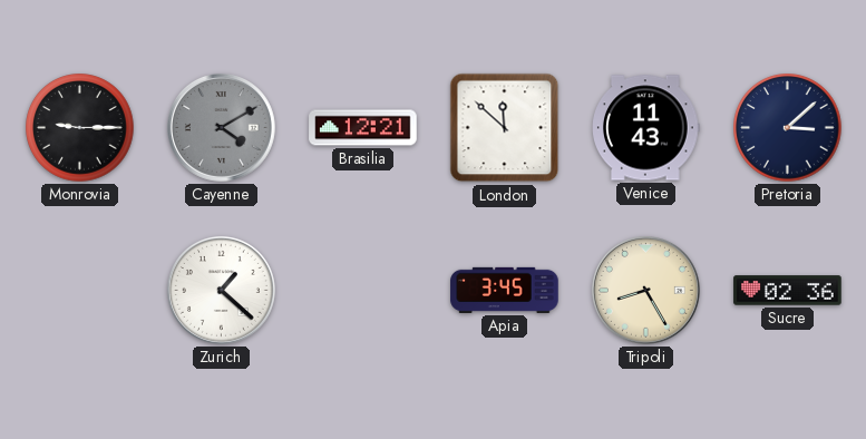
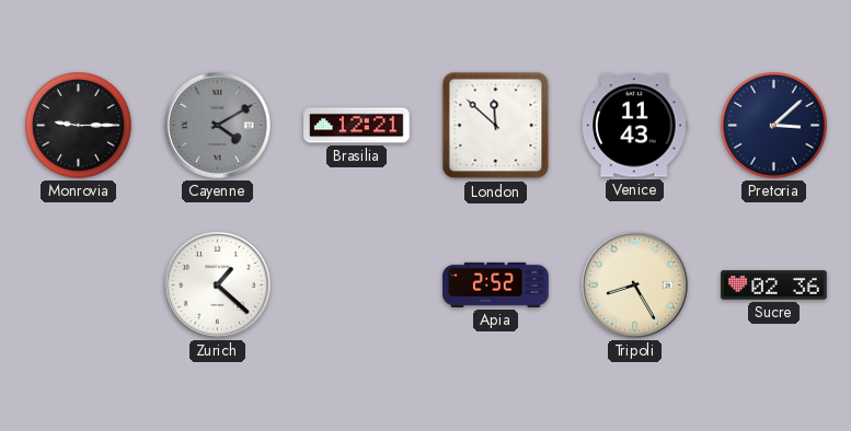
Apia: 3:45 -> 2:52 (496, 284)
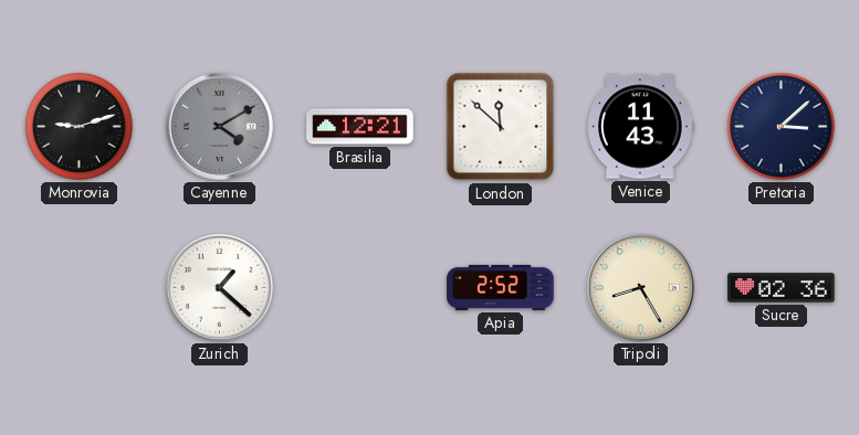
Monrovia: 9:15 -> 9:12 (80, 127)
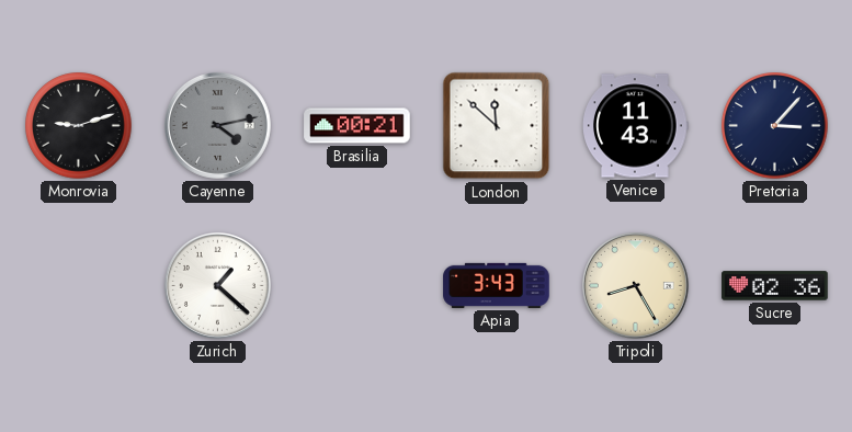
Cayenne: 4:10 -> 4:13 (217, 125)
Brasilia: 12:21 -> 00:21 (357, 126)
Pretoria: 3:08 -> 3:07 (775, 126)
Apia: 2:52 -> 3:43 (497, 285)
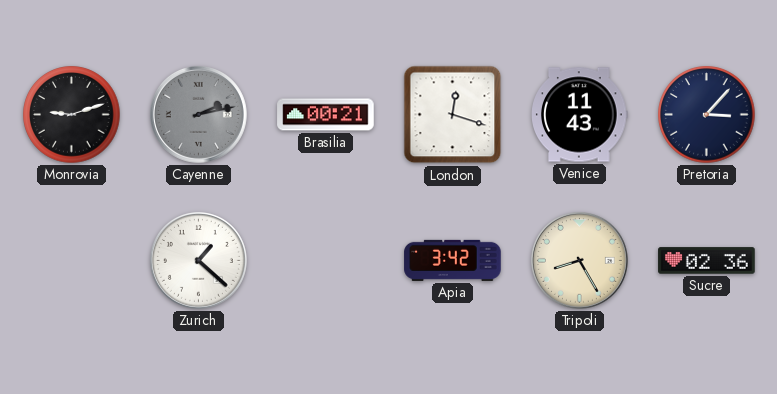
Cayenne: 4:13 -> 2:13 (198, 114)
London: 11:52 -> 12:18 (453, 115)
Apia: 3:43 -> 3:42 (453, 260)
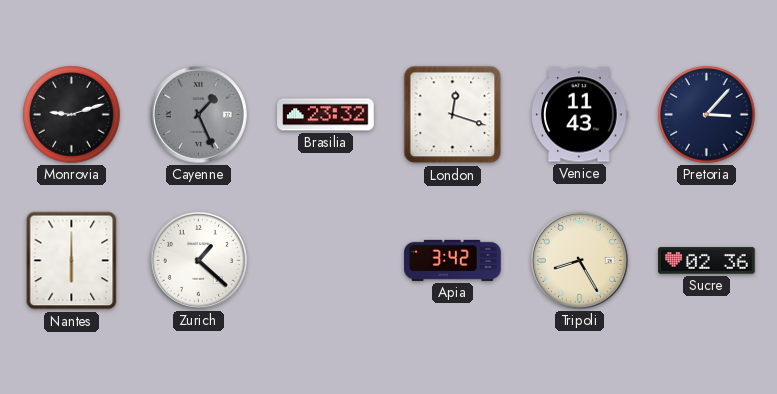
Cayenne: 2:13 -> 1:26 (198, 114)
Brasilia: 00:21 -> 23:32 (326, 115)
Nantes: none -> 6:00 (72, 261)
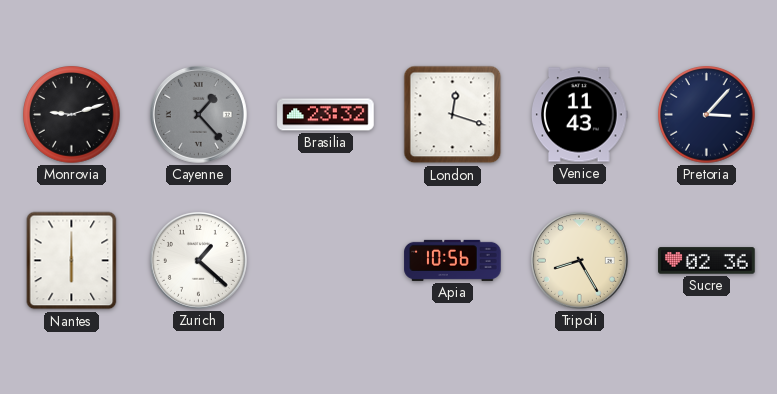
Cayenne: 1:26 -> 1:23 (198, 114)
Apia: 3:42 -> 10:56 (453, 260)
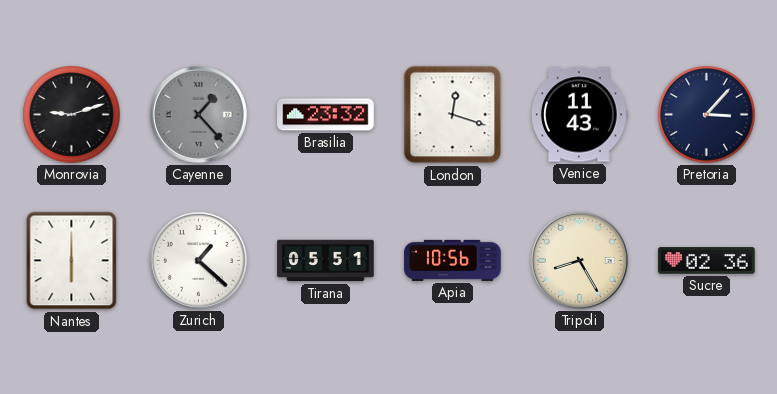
Tirana: none -> 05:51 (326, 261)
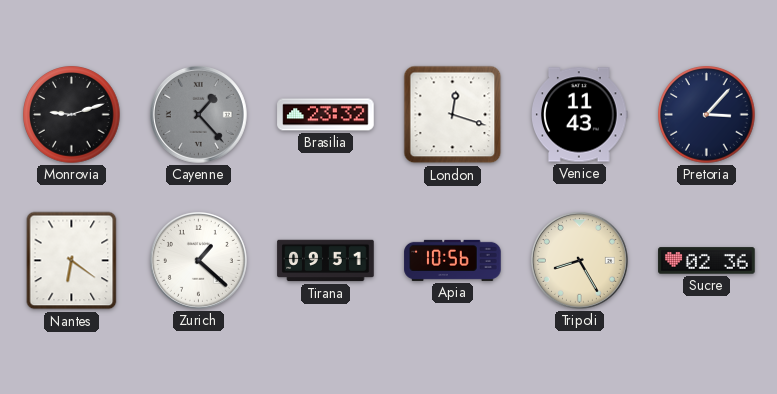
Nantes: 6:00 -> 6:21 (72, 261)
Tirana: 05:51 -> 09:51 (326, 261)
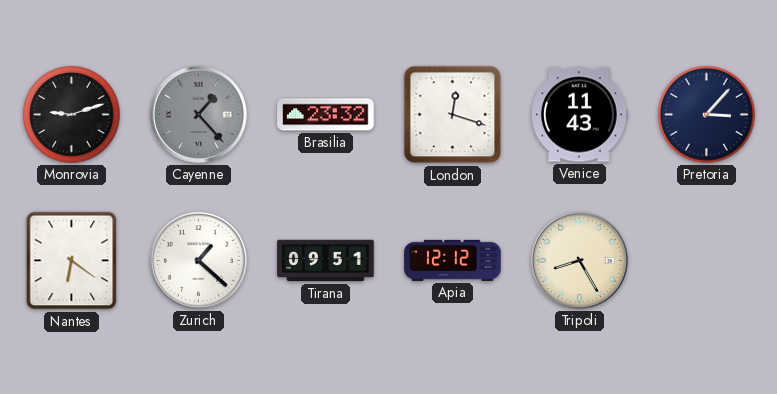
Apia: 10:56 -> 12:12 (453, 260)
Sucre: 02:36 -> none (707, 261)
